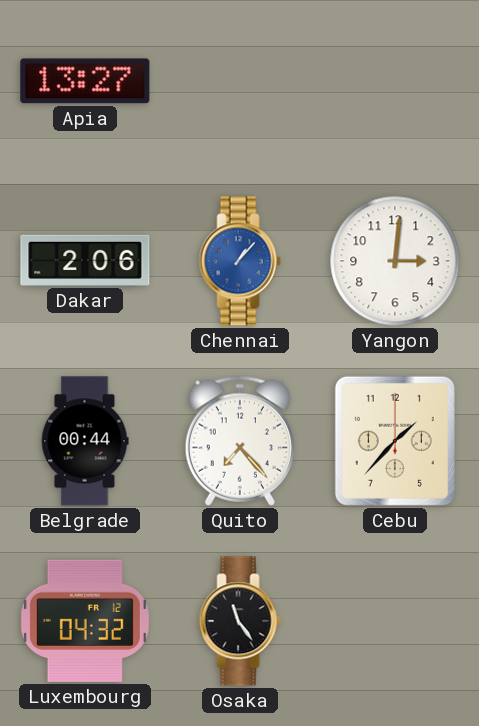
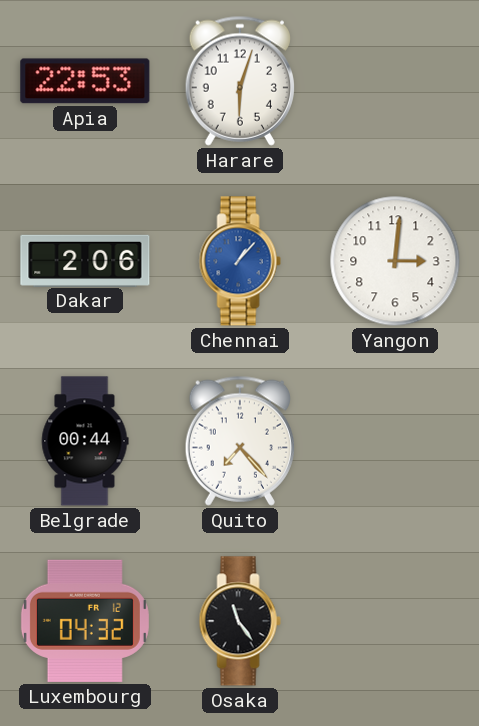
Apia: 13:27 -> 22:53 (85, 81)
Harare: none -> 6:03 (240, 81)
Cebu: 1:37 -> none (395, 441)
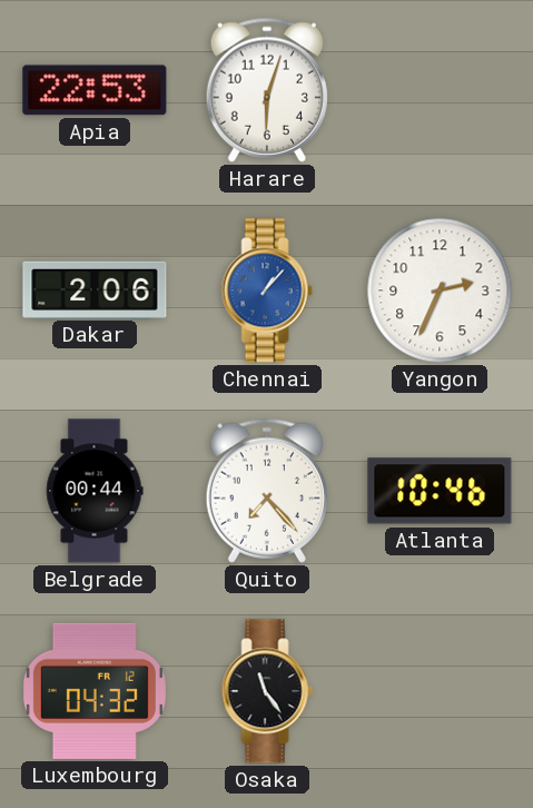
Yangon: 3:01 -> 2:34 (440, 290)
Atlanta: none -> 10:46 (440, 491)
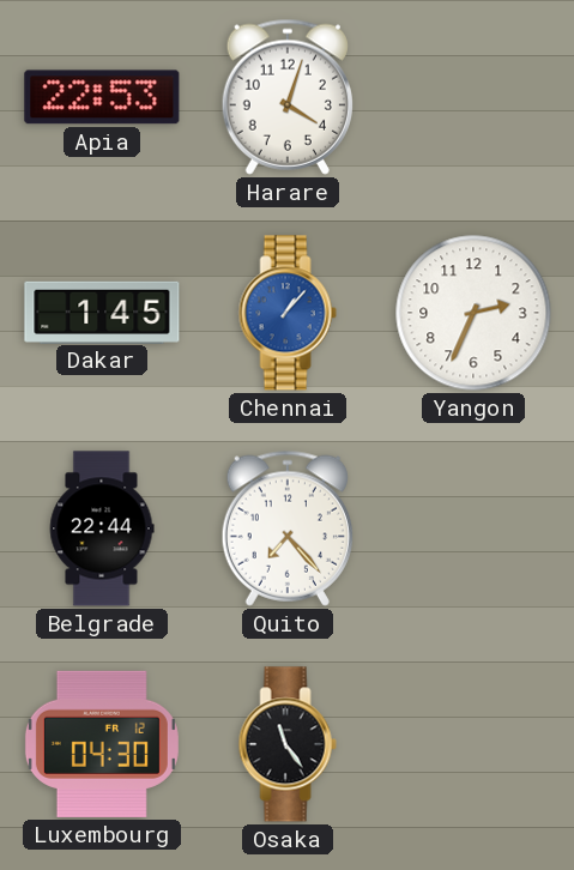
Harare: 6:03 -> 4:03 (288, 97)
Dakar: 2:06 -> 1:45 (102, 312)
Belgrade: 00:44 -> 22:44 (102, 528)
Atlanta: 10:46 -> none (440, 491)
Luxembourg: 04:32 -> 04:30 (102, 744)
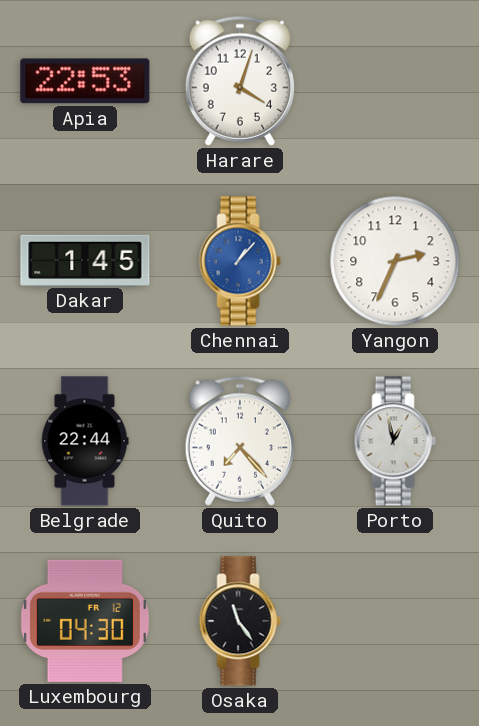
Porto: none -> 12:58 (395, 441)
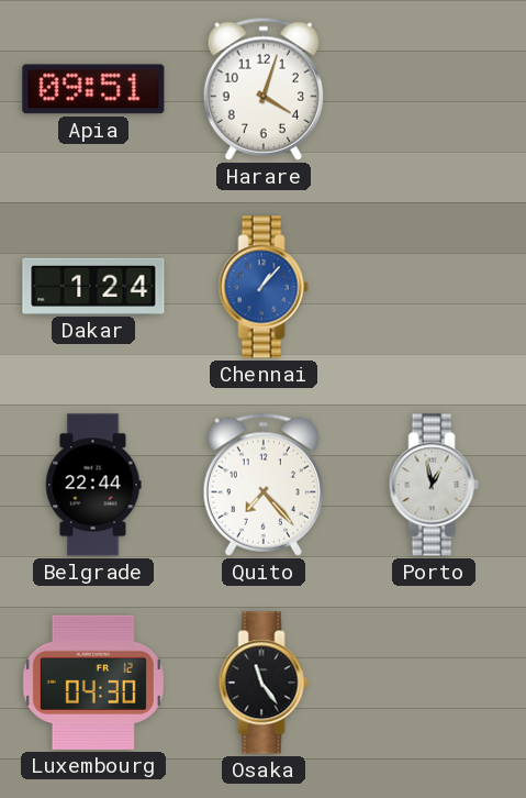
Apia: 22:53 -> 09:51 (93, 89)
Dakar: 1:45 -> 1:24 (93, 286)
Yangon: 2:34 -> none (395, 261)
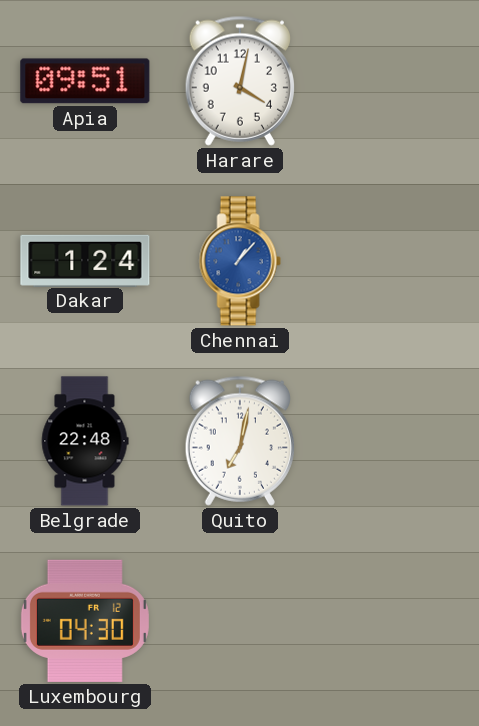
Harare: 4:03 -> 4:02 (240, 81)
Belgrade: 22:44 -> 22:48 (85, 441)
Quito: 7:23 -> 7:02 (240, 441)
Porto: 12:58 -> none (434, 485)
Osaka: 11:24 -> none (264, 683)
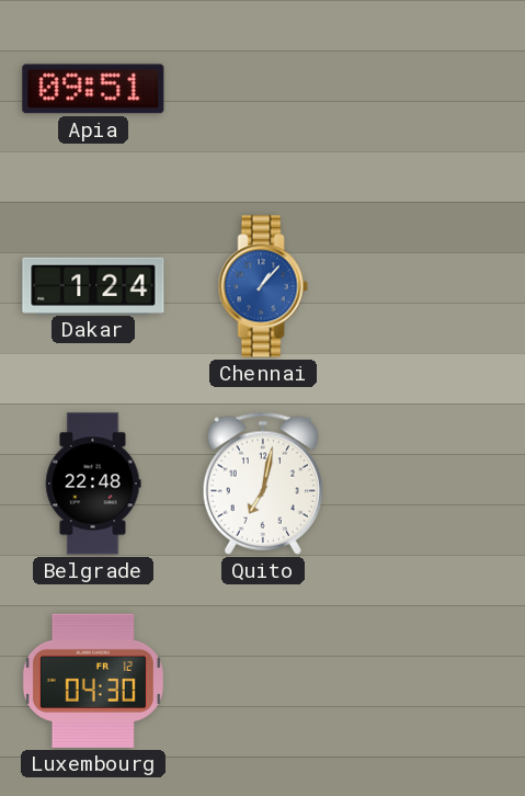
Harare: 4:02 -> none (240, 81)
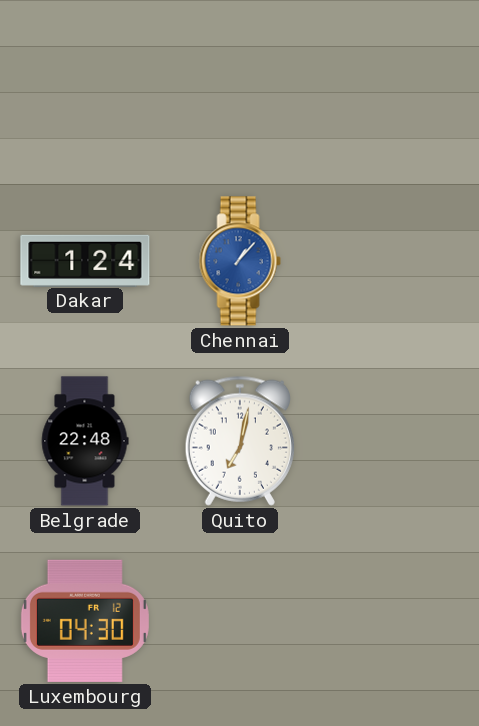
Apia: 09:51 -> none (93, 89)
